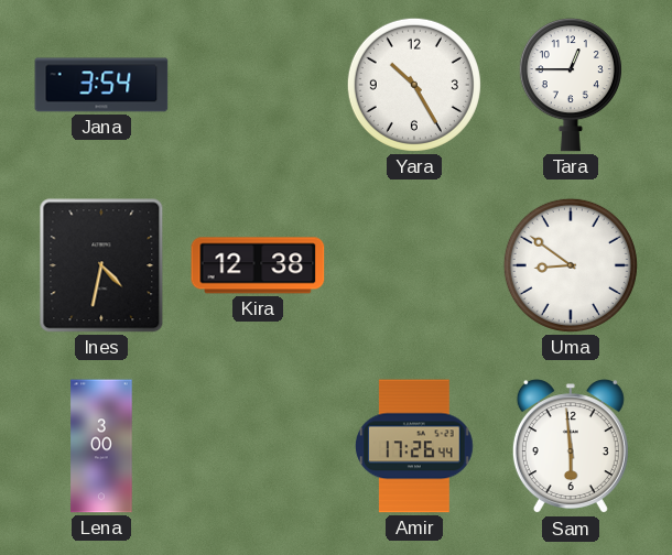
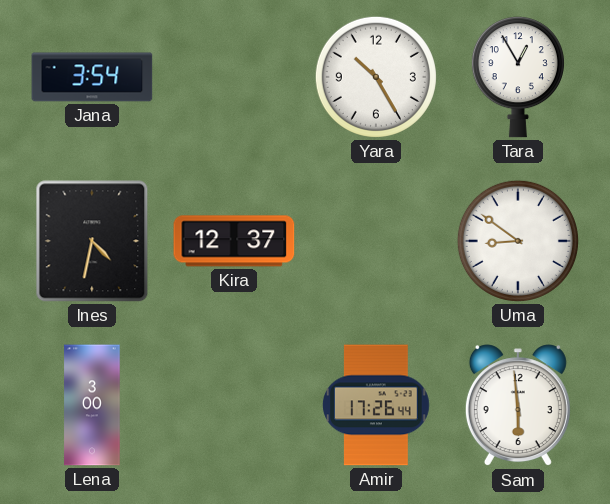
Tara: 12:45 -> 12:55 (518, 77)
Kira: 12:38 -> 12:37 (234, 241)
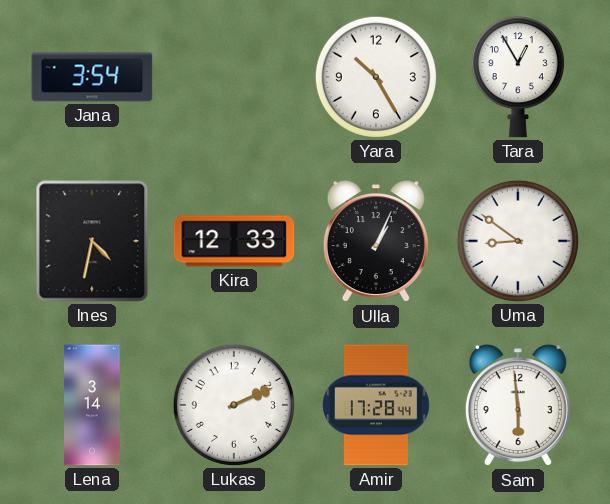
Kira: 12:37 -> 12:33 (234, 241)
Ulla: none -> 1:04 (376, 242)
Lena: 3:00 -> 3:14 (92, 405)
Lukas: none -> 2:11 (234, 405)
Amir: 17:26 -> 17:28 (377, 405)
